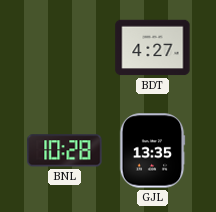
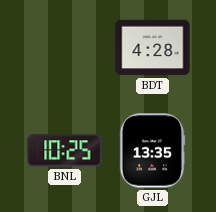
BDT: 4:27 -> 4:28 (153, 48)
BNL: 10:28 -> 10:25 (65, 151)
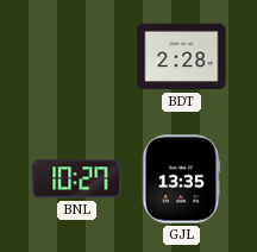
BDT: 4:28 -> 2:28 (182, 57)
BNL: 10:25 -> 10:27 (77, 179)
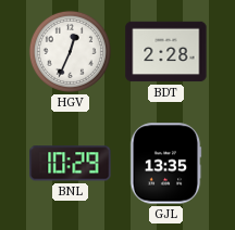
HGV: none -> 12:34 (70, 51)
BNL: 10:27 -> 10:29 (71, 164)
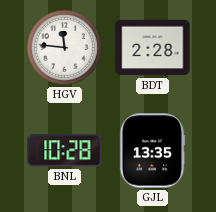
HGV: 12:34 -> 11:46 (64, 47)
BNL: 10:29 -> 10:28 (65, 151)
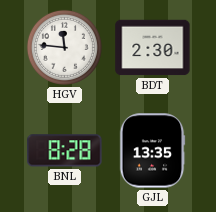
BDT: 2:28 -> 2:30 (153, 48)
BNL: 10:28 -> 8:28 (65, 151)
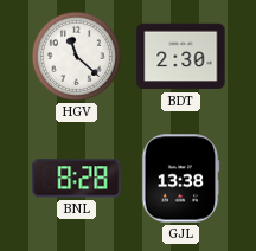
HGV: 11:46 -> 11:22 (76, 56)
GJL: 13:35 -> 13:38 (180, 179)
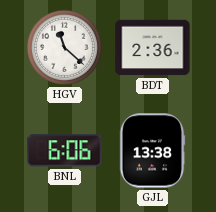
BDT: 2:30 -> 2:36 (153, 48)
BNL: 8:28 -> 6:06 (65, 151)
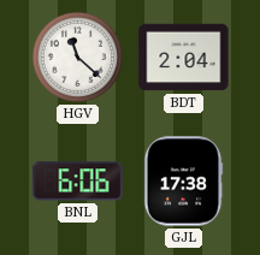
BDT: 2:36 -> 2:04 (184, 58)
GJL: 13:38 -> 17:38 (183, 182)
